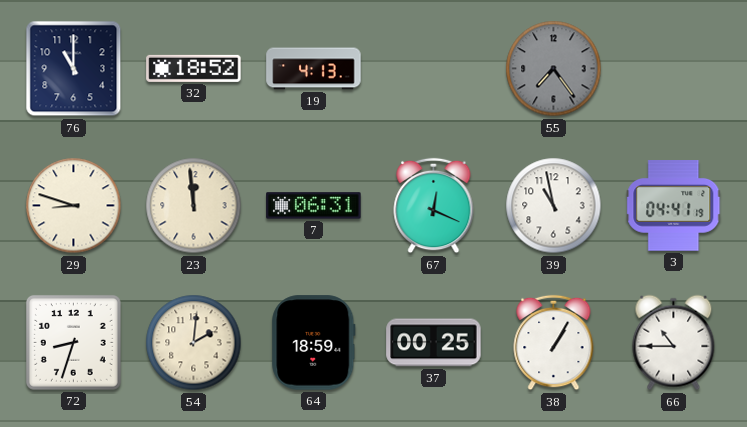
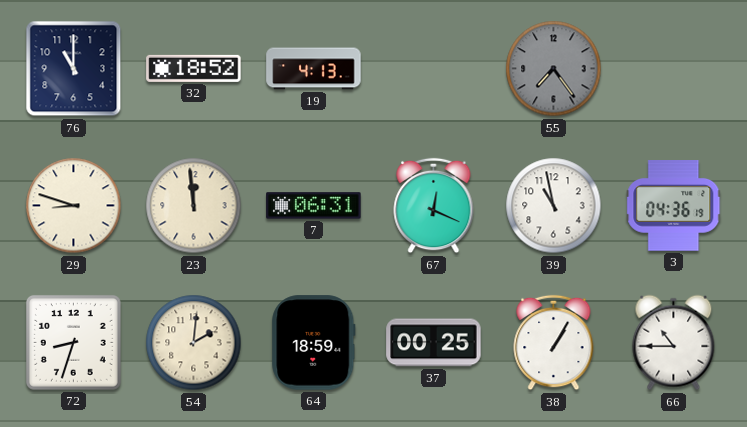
3: 04:41 -> 04:36 (674, 206)
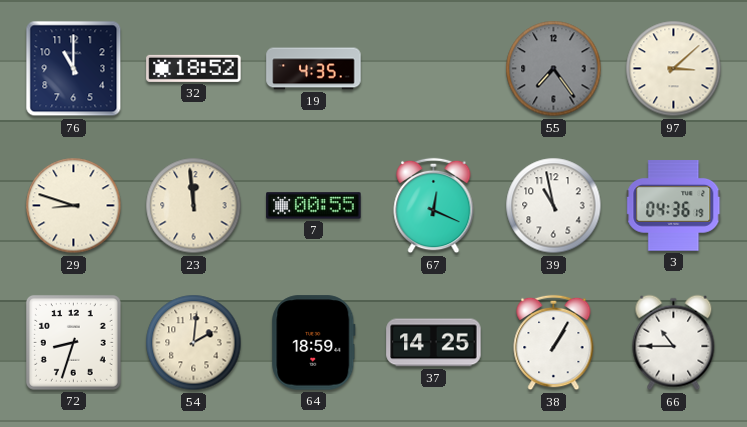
19: 4:13 -> 4:35 (314, 69)
97: none -> 3:08 (674, 69)
7: 06:31 -> 00:55 (314, 206)
37: 00:25 -> 14:25 (434, 343)
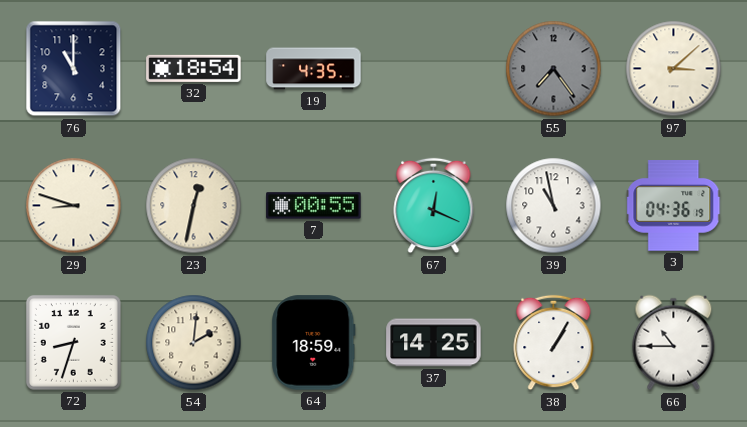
32: 18:52 -> 18:54 (194, 68)
23: 11:59 -> 12:32 (194, 206)
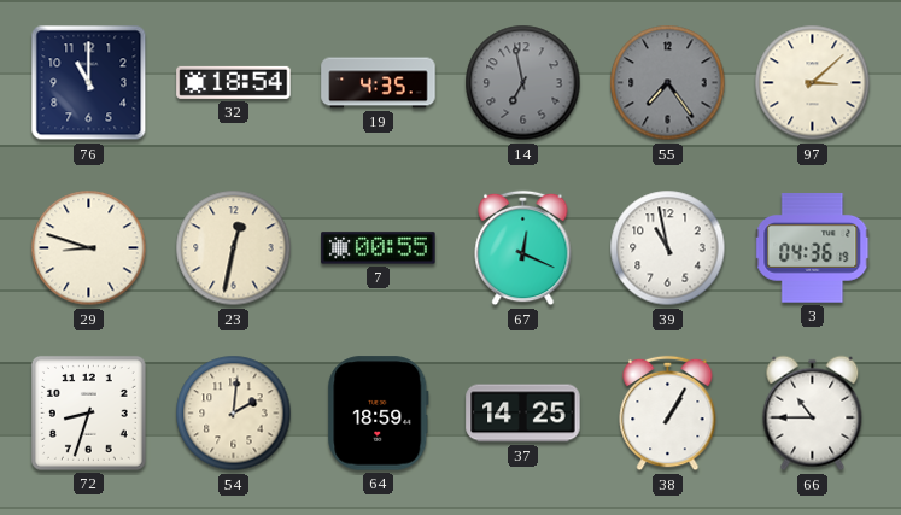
14: none -> 6:58 (523, 83)
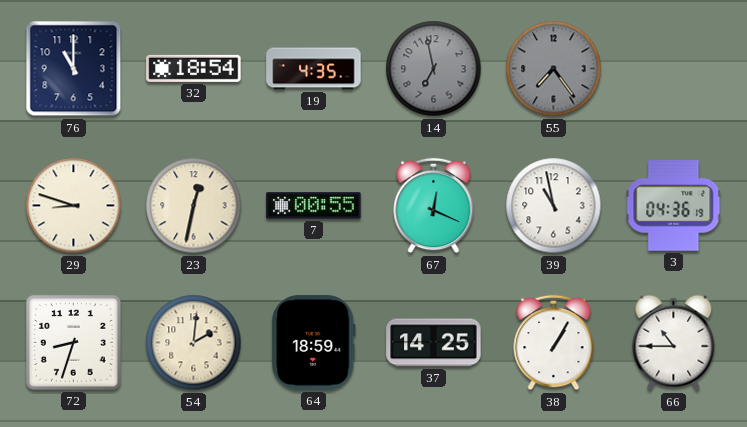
97: 3:08 -> none (813, 83)
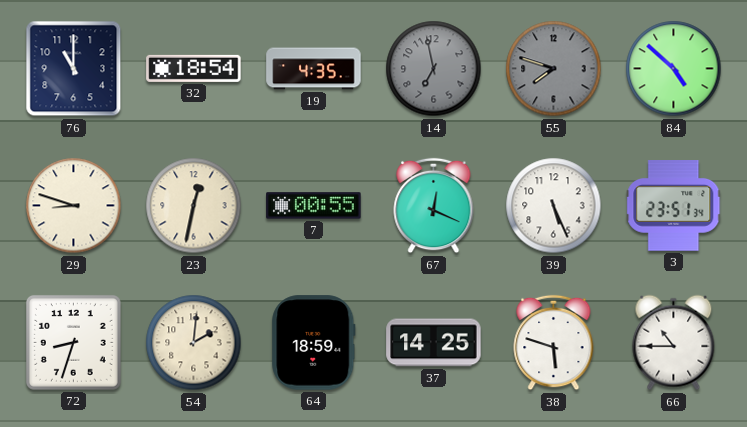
55: 7:24 -> 7:48 (554, 69)
84: none -> 4:52 (674, 69)
39: 10:58 -> 5:26 (554, 206)
3: 04:36 -> 23:51 (674, 206)
38: 1:05 -> 5:48 (554, 343)
